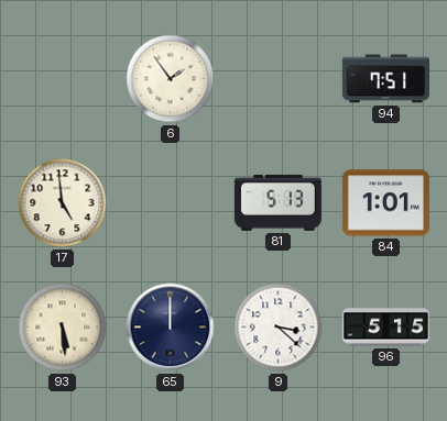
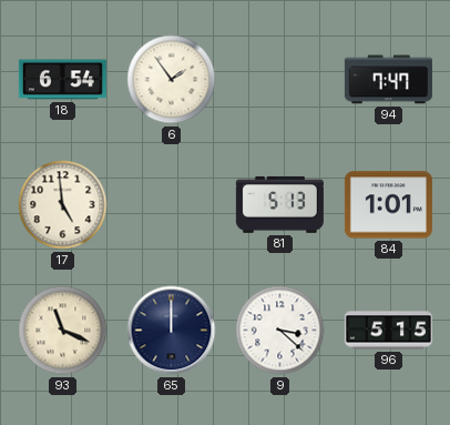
18: none -> 6:54 (62, 80)
94: 7:51 -> 7:47 (388, 80)
93: 5:29 -> 11:19 (63, 331)
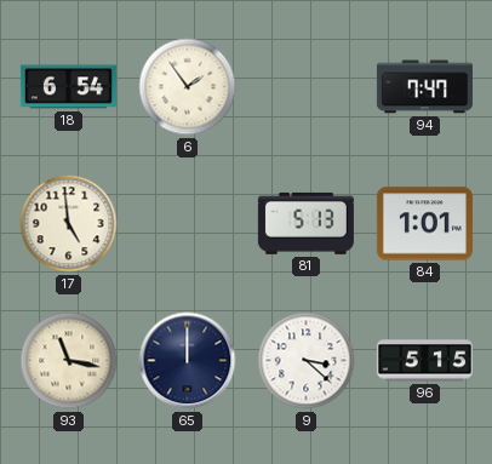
93: 11:19 -> 11:17 (69, 361)
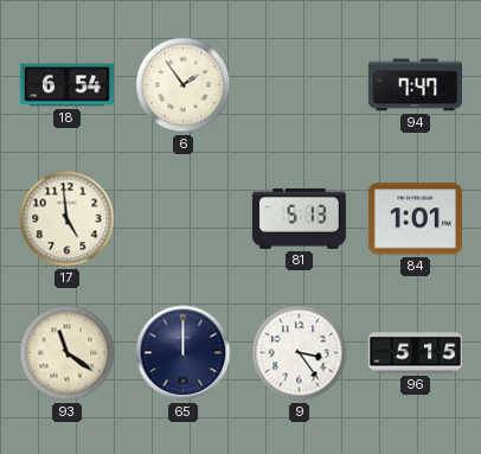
93: 11:17 -> 11:21 (68, 353)
9: 3:22 -> 3:24 (300, 353)
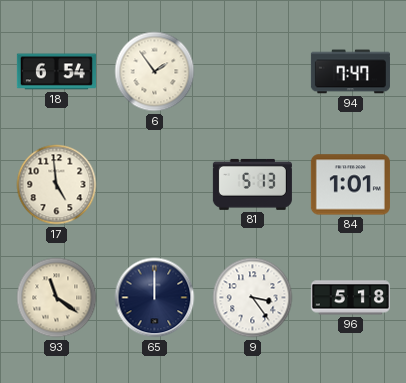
96: 5:15 -> 5:18 (350, 298)
